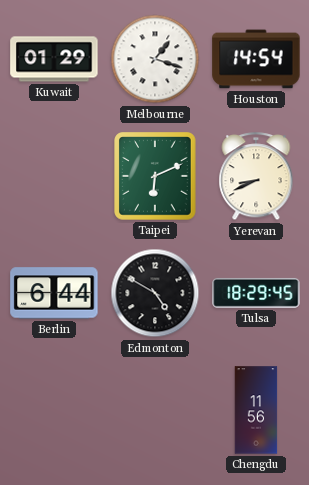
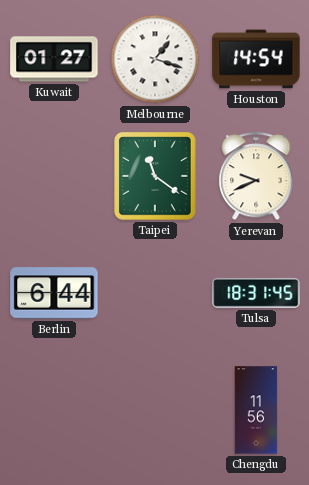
Kuwait: 01:29 -> 01:27 (54, 59)
Taipei: 6:11 -> 11:21 (155, 176)
Yerevan: 8:41 -> 9:41 (256, 177)
Edmonton: 4:50 -> none (155, 293)
Tulsa: 18:29 -> 18:31 (256, 293)
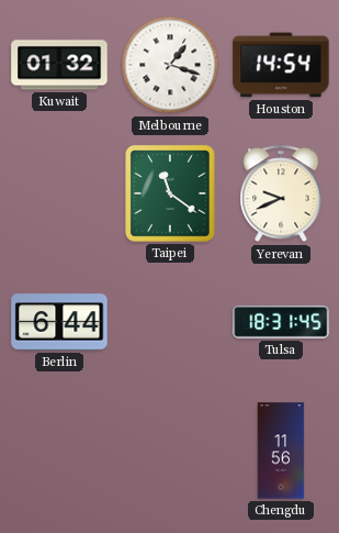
Kuwait: 01:27 -> 01:32 (59, 65)
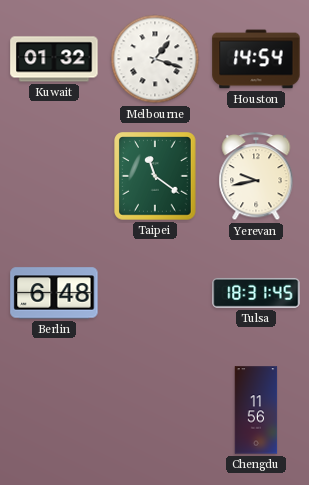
Yerevan: 9:41 -> 9:43 (256, 177)
Berlin: 6:44 -> 6:48 (54, 293)
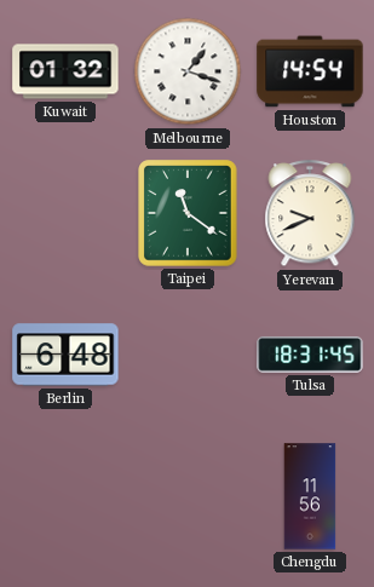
Yerevan: 9:43 -> 9:41 (310, 214)
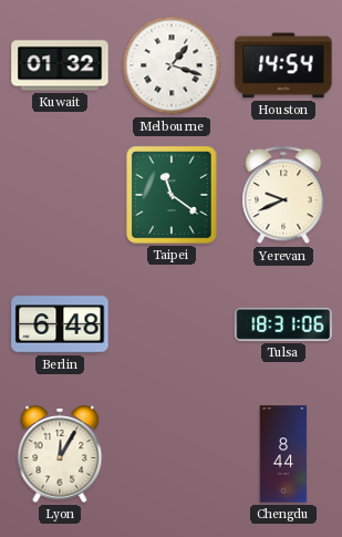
Tulsa: 18:31:45 -> 18:31:06 (283, 324)
Lyon: none -> 12:05 (60, 454)
Chengdu: 11:56 -> 8:44 (283, 454)
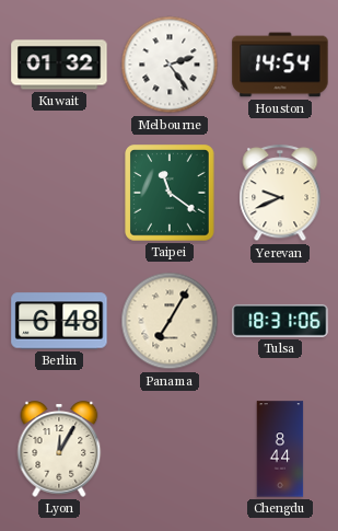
Melbourne: 1:18 -> 2:24 (170, 65)
Panama: none -> 7:05 (170, 321)
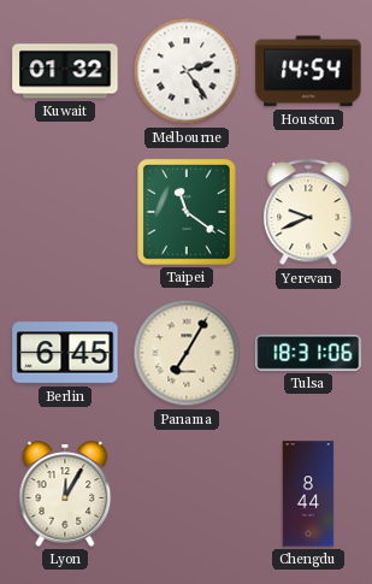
Berlin: 6:48 -> 6:45 (65, 353)
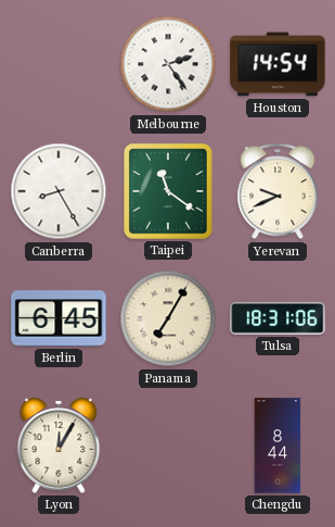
Kuwait: 01:32 -> none (65, 71)
Canberra: none -> 8:25 (59, 191)
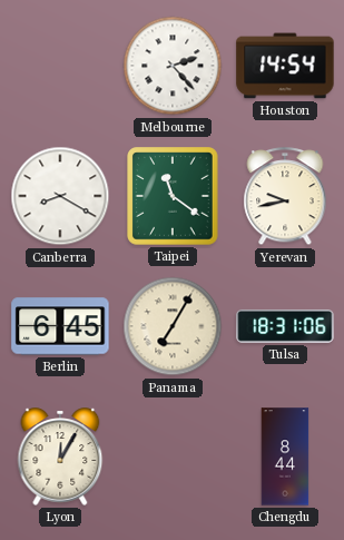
Melbourne: 2:24 -> 2:23 (173, 66)
Canberra: 8:25 -> 8:20 (60, 196)
Yerevan: 9:41 -> 9:43 (285, 197)
